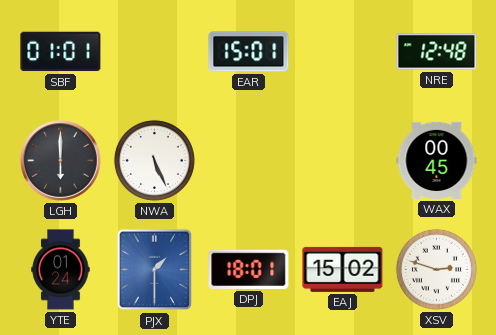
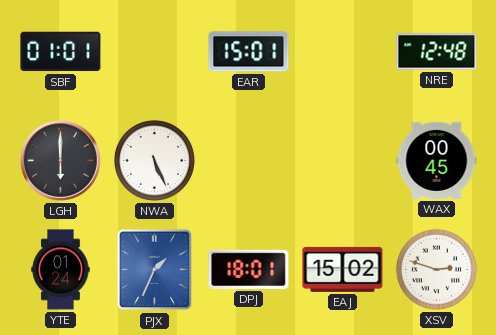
PJX: 1:30 -> 1:34 (155, 270)
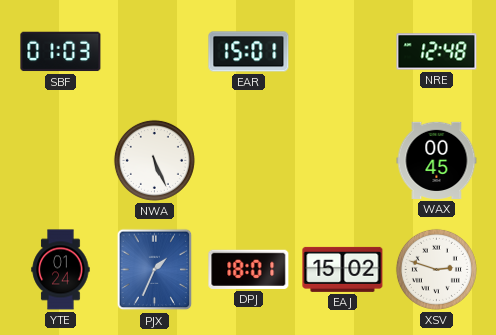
SBF: 01:01 -> 01:03 (61, 52)
LGH: 6:00 -> none (61, 161)
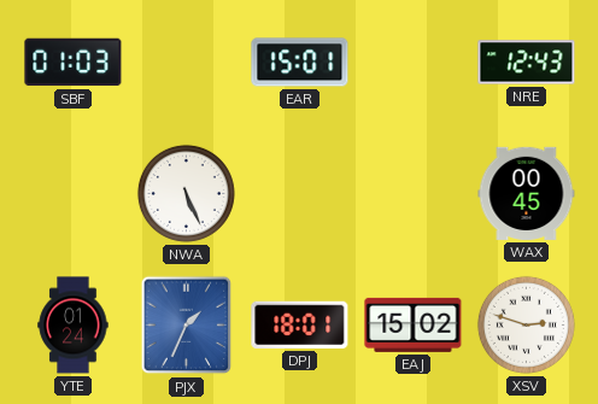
NRE: 12:48 -> 12:43 (527, 63)
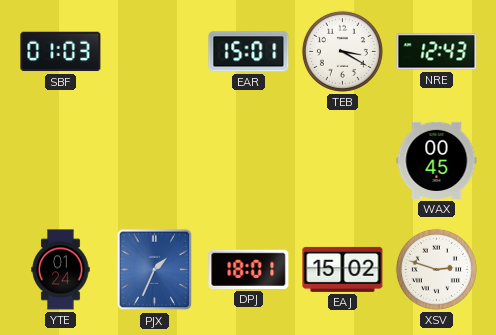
TEB: none -> 3:20 (342, 51)
NWA: 5:26 -> none (186, 193)
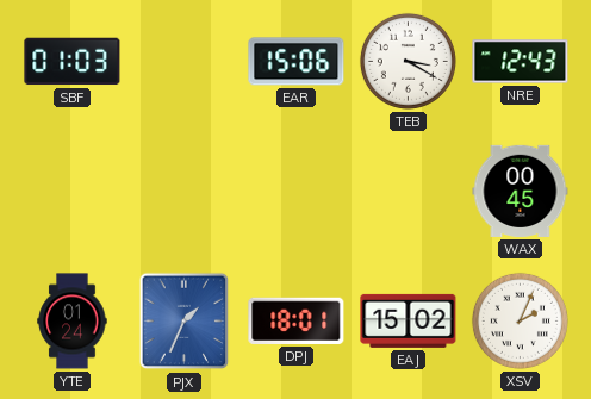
EAR: 15:01 -> 15:06 (297, 62)
XSV: 2:48 -> 2:04 (520, 320)
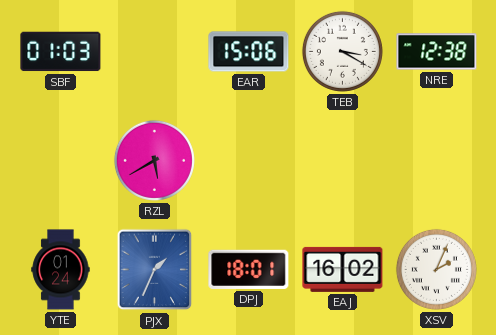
NRE: 12:43 -> 12:38 (437, 52)
RZL: none -> 5:40 (154, 160)
WAX: 00:45 -> none (521, 191)
EAJ: 15:02 -> 16:02 (343, 269)
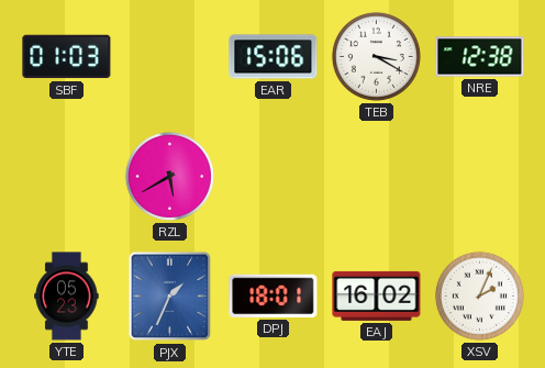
YTE: 01:24 -> 05:23 (67, 297)
